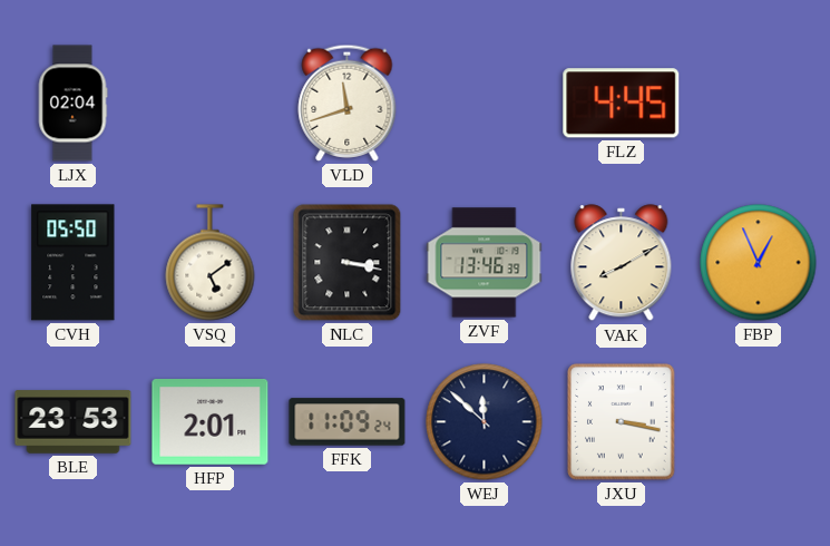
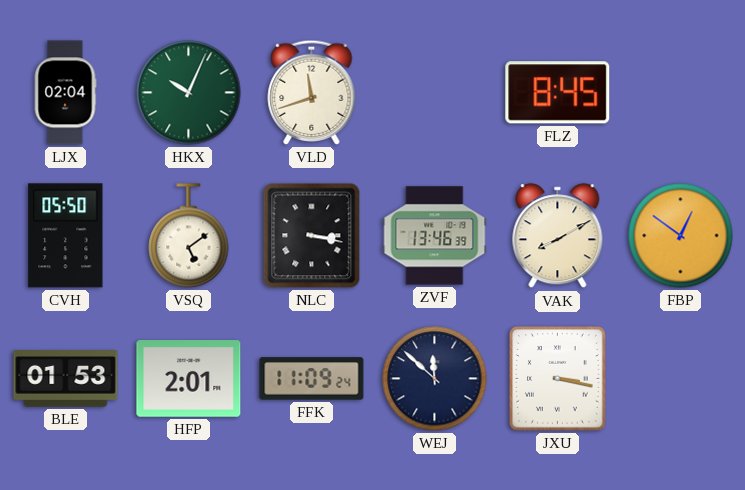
HKX: none -> 10:04 (189, 93)
FLZ: 4:45 -> 8:45 (558, 93)
FBP: 12:56 -> 12:51 (681, 236)
BLE: 23:53 -> 01:53 (66, 379)
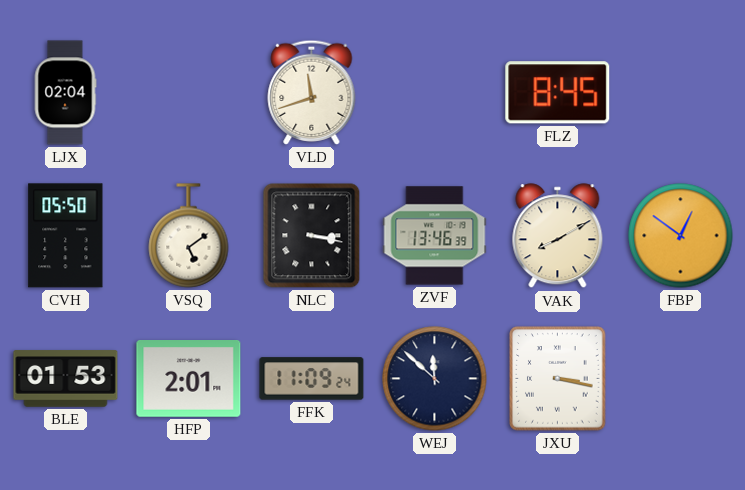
HKX: 10:04 -> none (189, 93)
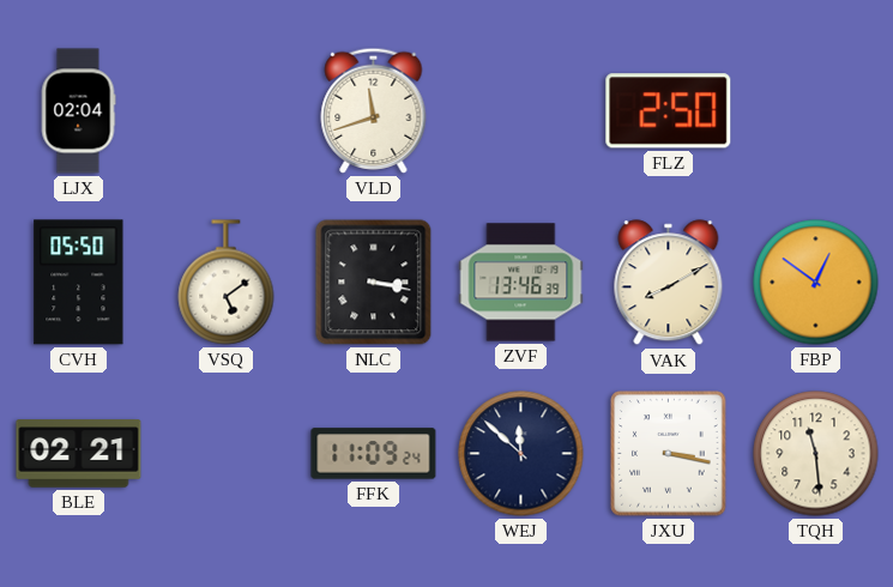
FLZ: 8:45 -> 2:50 (669, 111)
BLE: 01:53 -> 02:21 (79, 454)
HFP: 2:01 -> none (189, 379)
TQH: none -> 11:29 (816, 454)
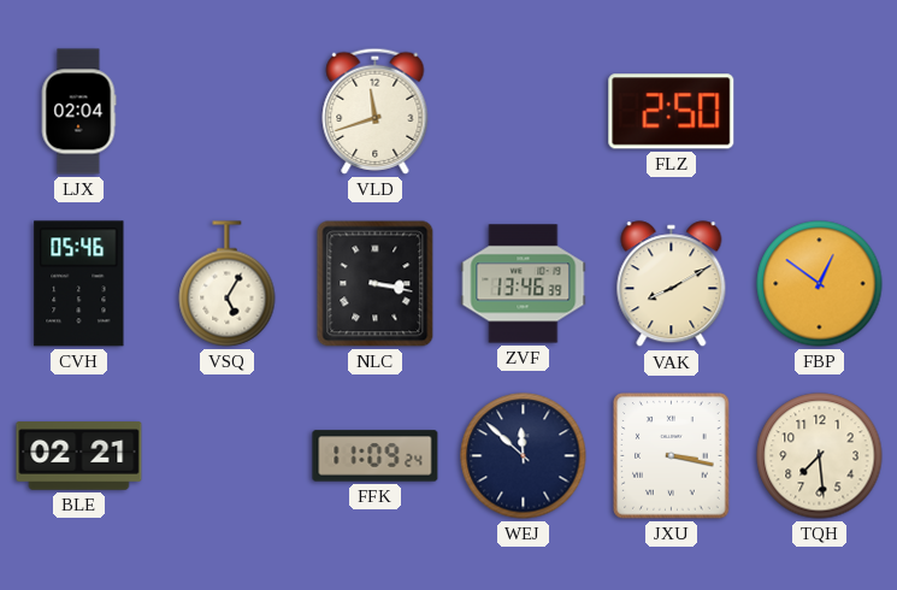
CVH: 05:50 -> 05:46 (79, 284)
VSQ: 5:09 -> 5:05 (228, 284)
TQH: 11:29 -> 7:29 (820, 456)
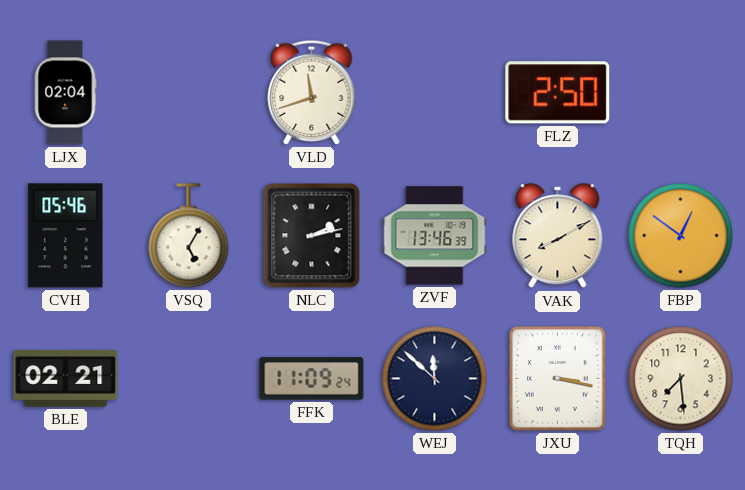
NLC: 3:17 -> 2:13 (312, 236)
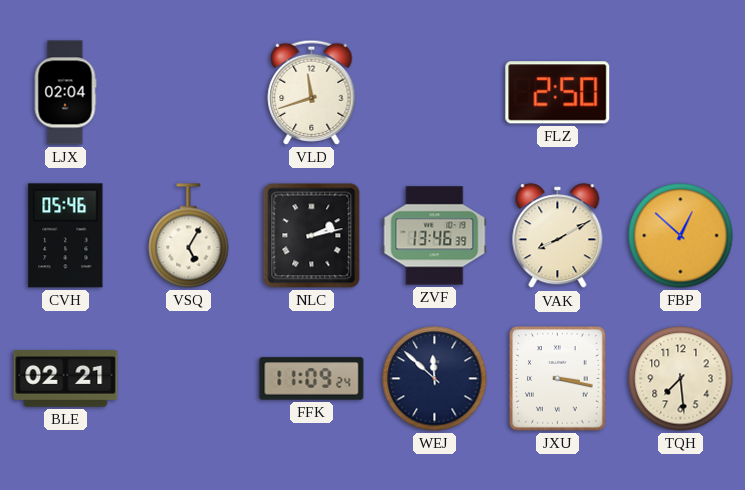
FBP: 12:51 -> 12:52 (681, 236)
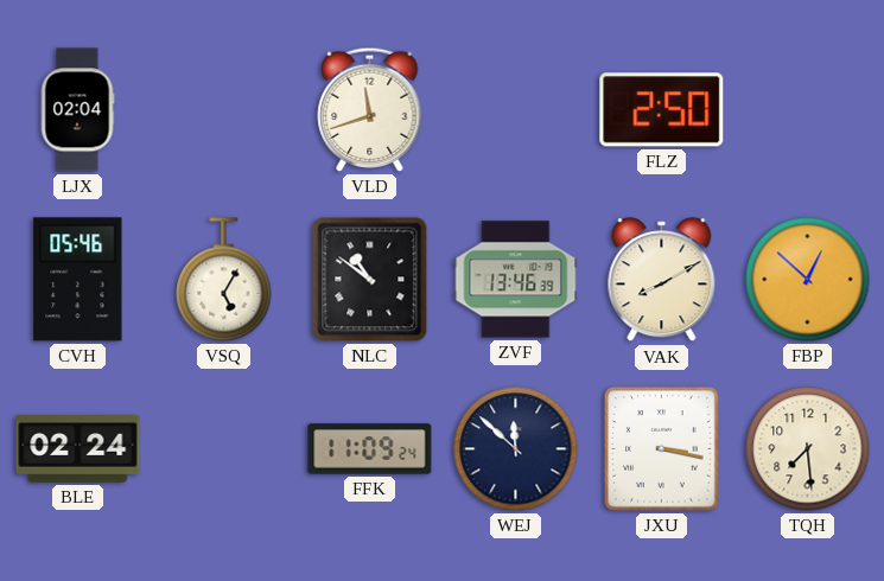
NLC: 2:13 -> 10:51 (370, 280)
BLE: 02:21 -> 02:24 (78, 449)
